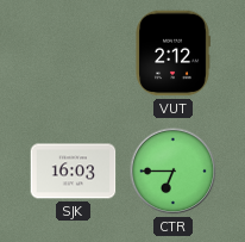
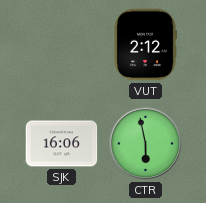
SJK: 16:03 -> 16:06 (62, 144)
CTR: 6:45 -> 5:58 (146, 144)
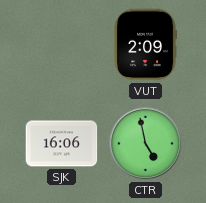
VUT: 2:12 -> 2:09 (145, 45)
CTR: 5:58 -> 4:58 (146, 144)
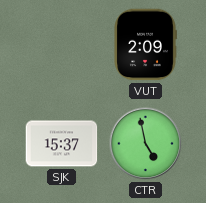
SJK: 16:06 -> 15:37 (62, 144)
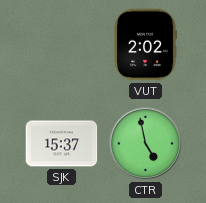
VUT: 2:09 -> 2:02 (145, 45)
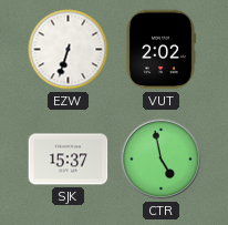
EZW: none -> 6:33 (69, 50)
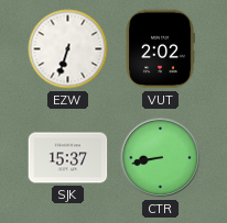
CTR: 4:58 -> 8:43 (161, 158)
